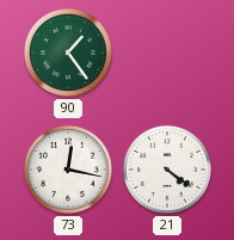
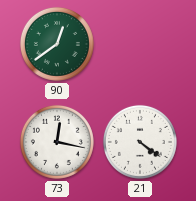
90: 1:24 -> 12:39 (57, 44)
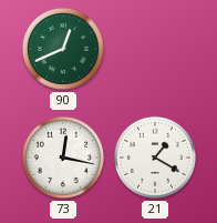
90: 12:39 -> 12:41 (63, 49)
21: 4:21 -> 1:20 (155, 158)
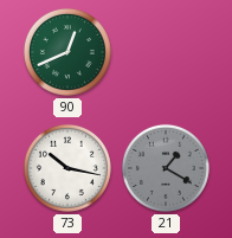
73: 12:17 -> 10:17 (67, 168)
21 dial: white -> grey (166, 168)
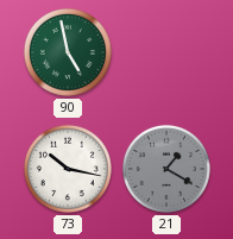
90: 12:41 -> 4:58 (68, 52)
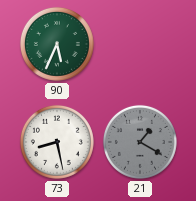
90: 4:58 -> 5:34 (57, 44)
73: 10:17 -> 8:28 (57, 142)
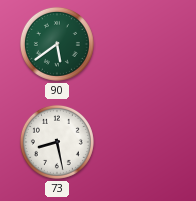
90: 5:34 -> 5:39 (57, 44)
21: 1:20 -> none (140, 142)
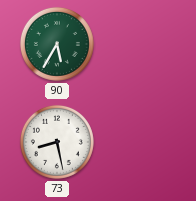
90: 5:39 -> 5:35 (57, 44)
